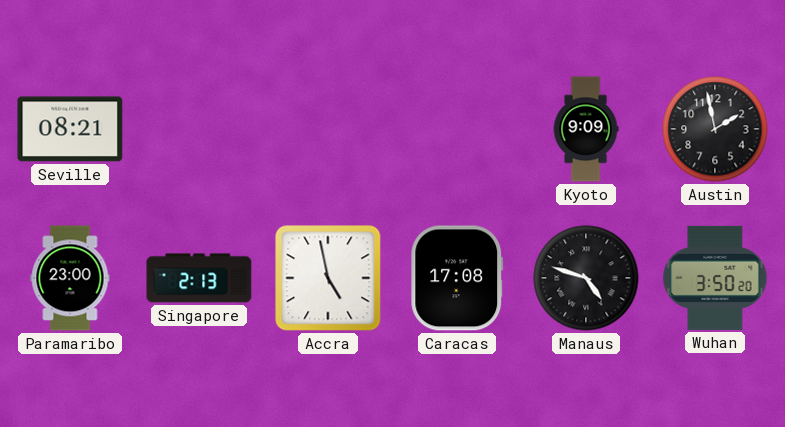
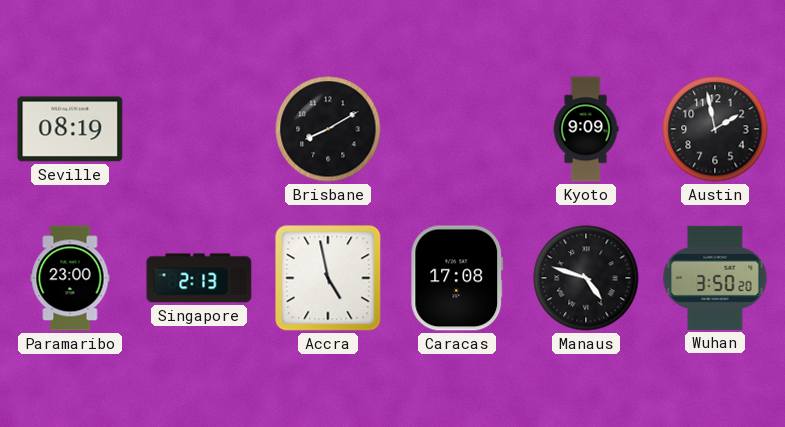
Seville: 08:21 -> 08:19 (70, 129)
Brisbane: none -> 8:10 (328, 129)
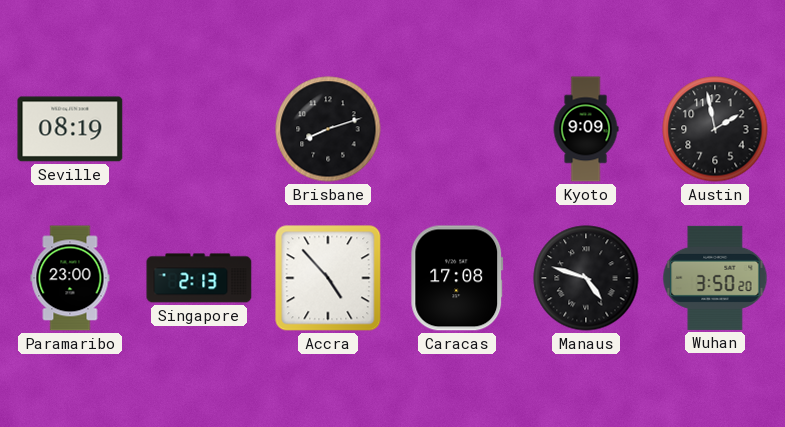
Brisbane: 8:10 -> 8:12 (328, 129)
Accra: 4:58 -> 4:53 (328, 278)
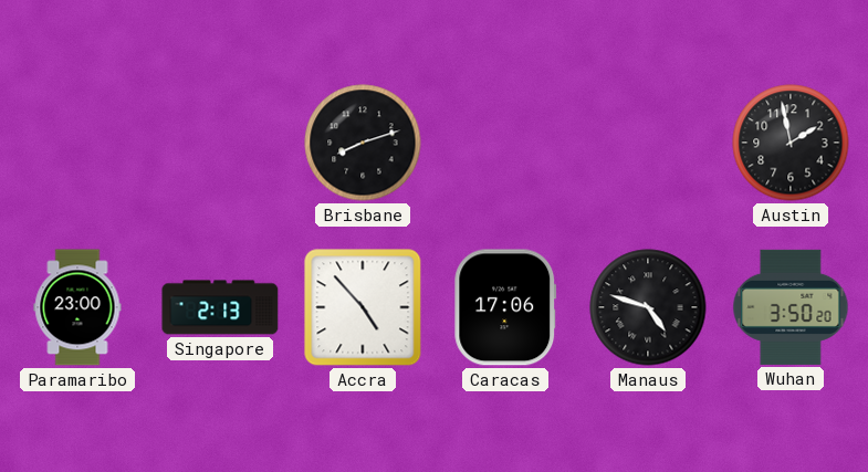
Seville: 08:19 -> none (70, 129)
Kyoto: 9:09 -> none (586, 129)
Caracas: 17:08 -> 17:06 (505, 307)
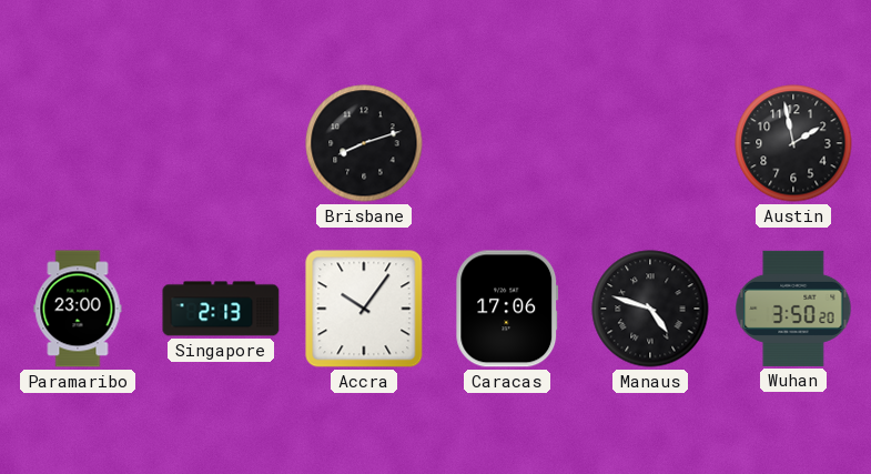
Accra: 4:53 -> 10:06 (364, 309)
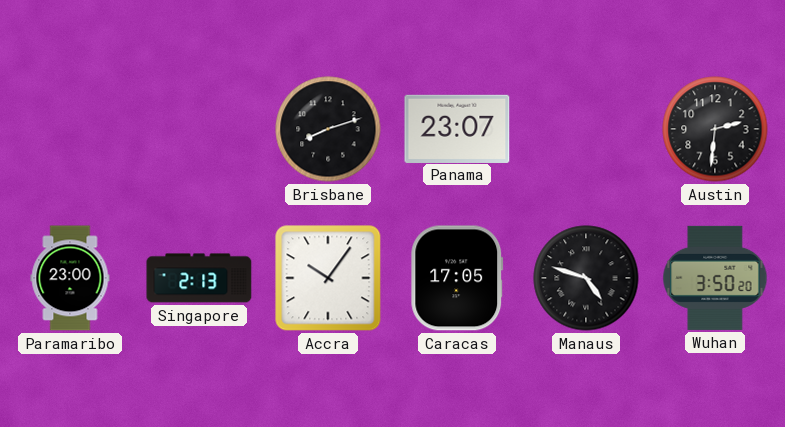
Panama: none -> 23:07 (457, 128)
Austin: 1:58 -> 2:31 (715, 129)
Caracas: 17:06 -> 17:05 (457, 278)
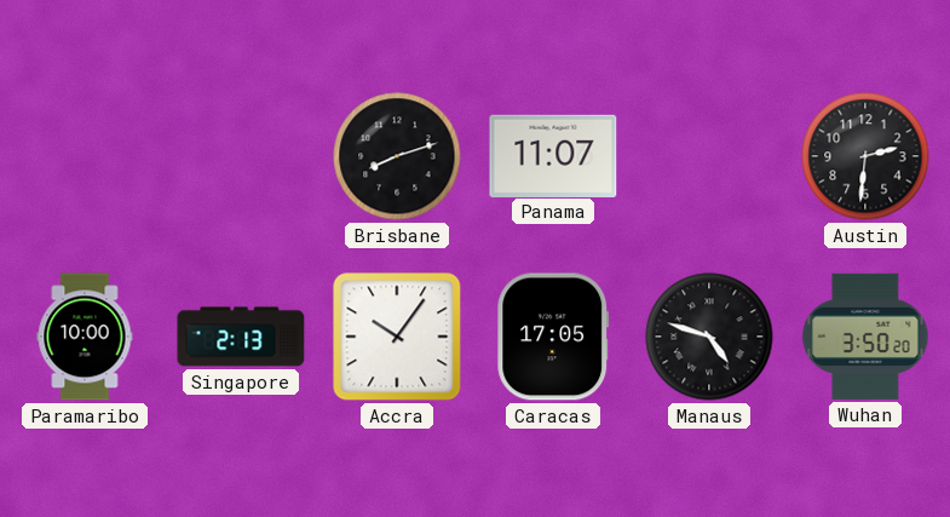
Panama: 23:07 -> 11:07 (553, 155)
Paramaribo: 23:00 -> 10:00 (85, 337)
